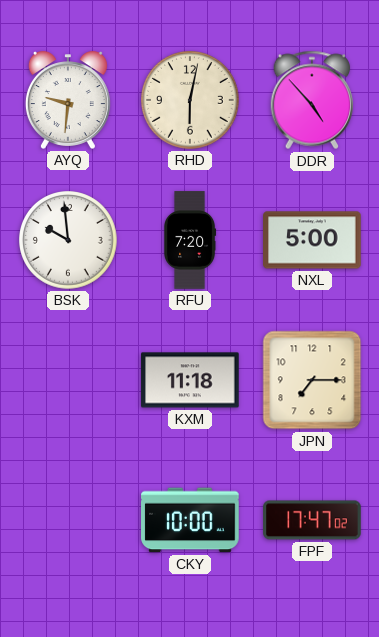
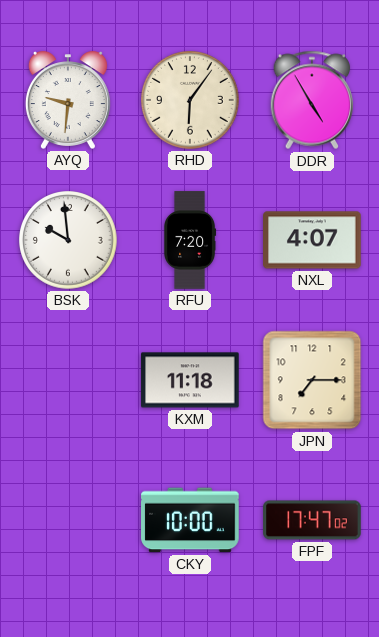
RHD: 6:02 -> 6:06 (191, 101)
DDR: 4:53 -> 4:55 (312, 100)
NXL: 5:00 -> 4:07 (312, 240)
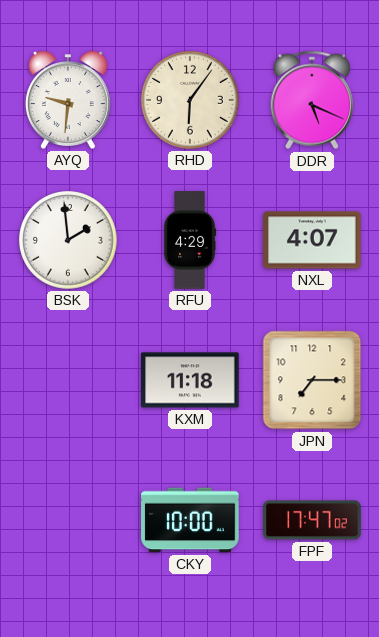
DDR: 4:55 -> 5:19 (312, 100)
BSK: 9:59 -> 1:59 (69, 241)
RFU: 7:20 -> 4:29 (191, 240)
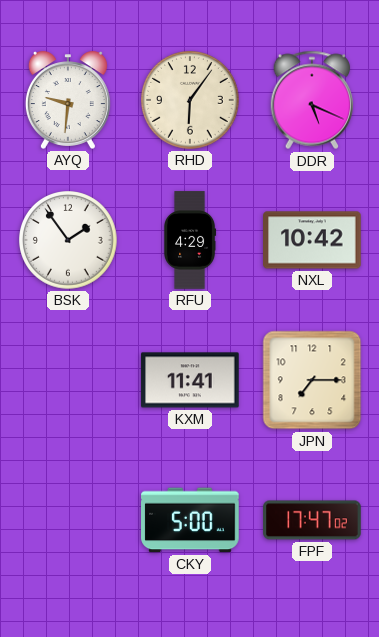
BSK: 1:59 -> 1:54 (69, 241)
NXL: 4:07 -> 10:42 (312, 240)
KXM: 11:18 -> 11:41 (190, 380)
CKY: 10:00 -> 5:00 (190, 520)
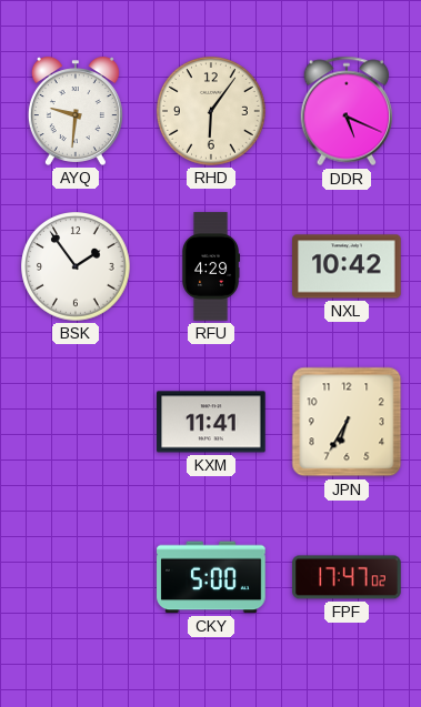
JPN: 7:15 -> 6:35 (347, 422)
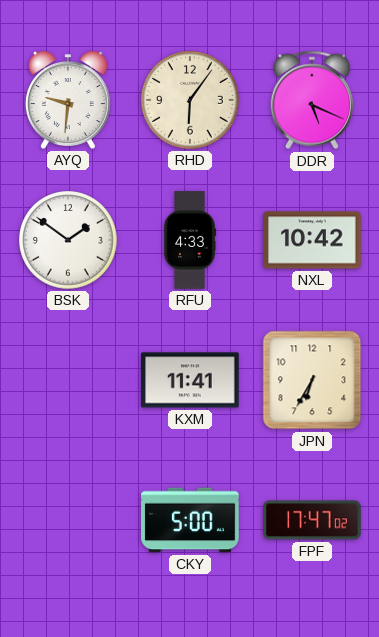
BSK: 1:54 -> 1:51 (69, 241)
RFU: 4:29 -> 4:33 (191, 240)
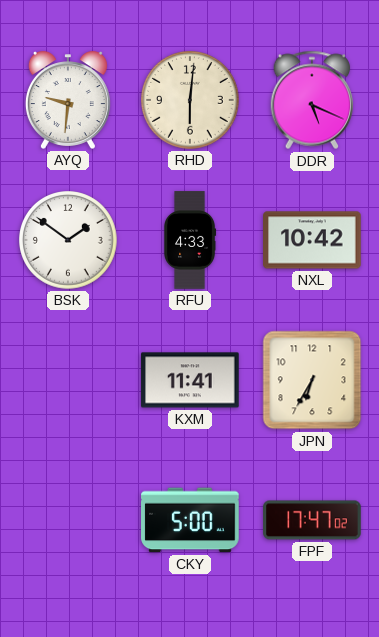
RHD: 6:06 -> 6:01 (191, 101)
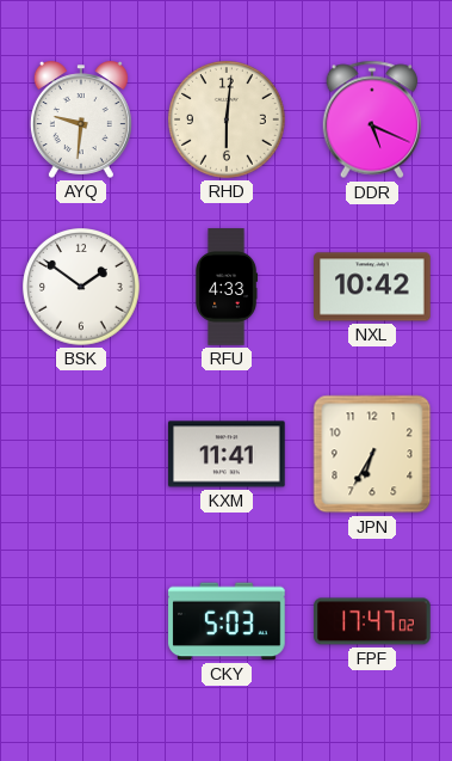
CKY: 5:00 -> 5:03 (227, 621)
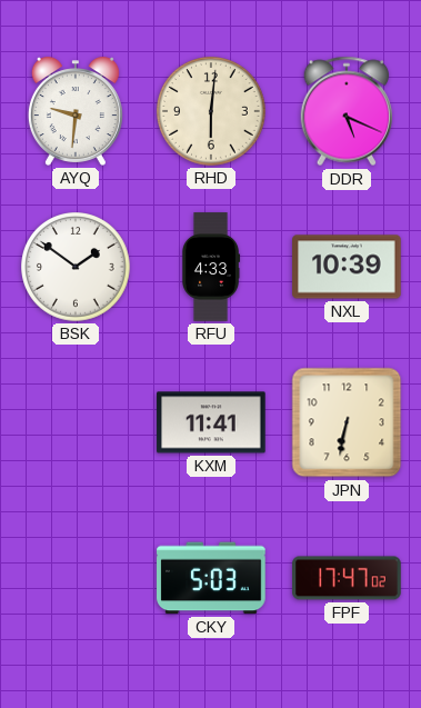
NXL: 10:42 -> 10:39 (347, 267)
JPN: 6:35 -> 6:32 (347, 422)
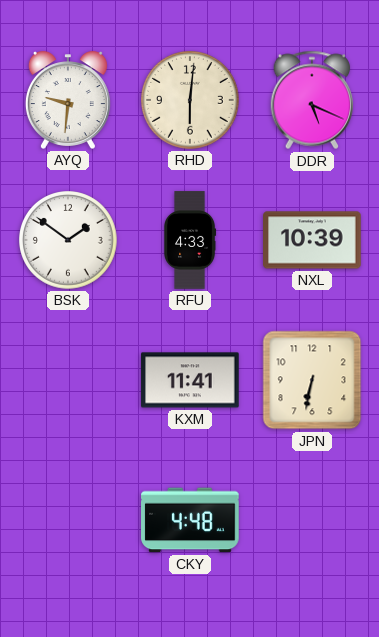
CKY: 5:03 -> 4:48 (190, 520)
FPF: 17:47 -> none (347, 578)
